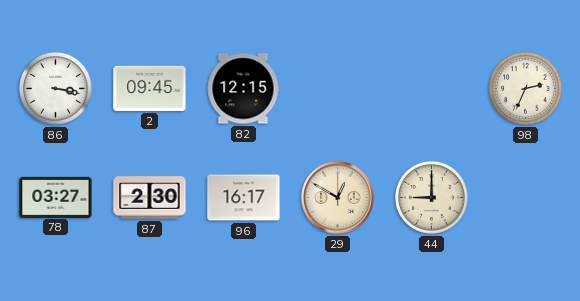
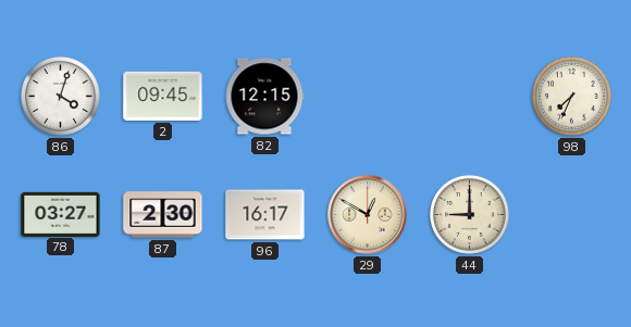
86: 3:17 -> 4:03 (60, 96)
98: 2:34 -> 7:34 (571, 96)
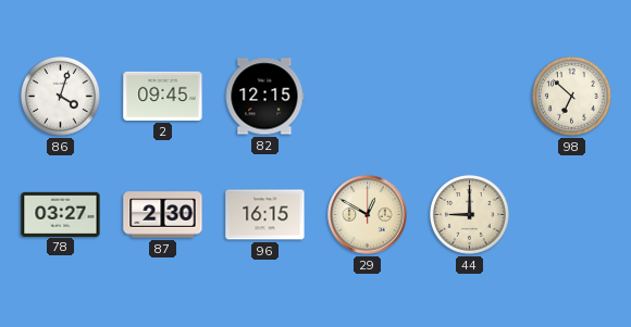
98: 7:34 -> 6:52 (571, 96)
96: 16:17 -> 16:15 (265, 215)
